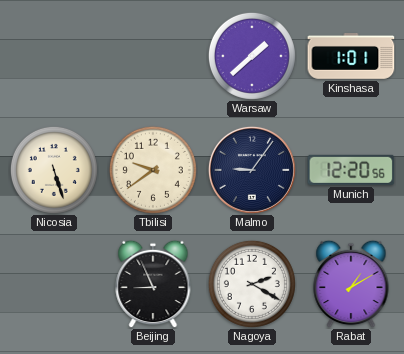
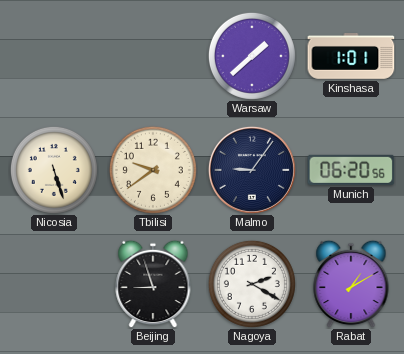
Munich: 12:20 -> 06:20 (351, 170)
Beijing: 8:56 -> 8:57 (153, 284)
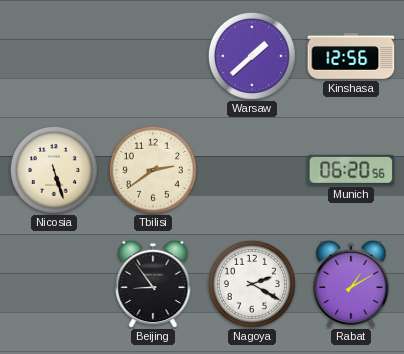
Kinshasa: 1:01 -> 12:56 (351, 57)
Tbilisi: 9:39 -> 2:39 (153, 170)
Malmo: 9:06 -> none (252, 170)
Beijing: 8:57 -> 8:54 (153, 284)
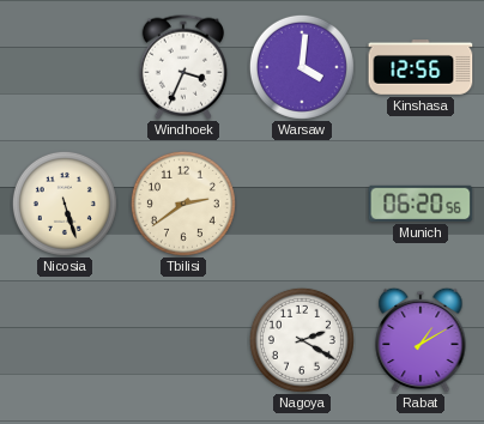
Windhoek: none -> 3:34 (182, 67)
Warsaw: 1:38 -> 4:01 (302, 67)
Beijing: 8:54 -> none (153, 284)
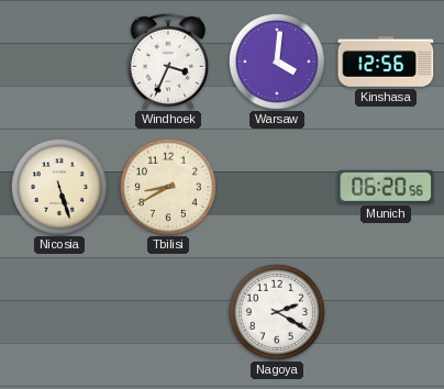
Tbilisi: 2:39 -> 8:40 (168, 187)
Rabat: 1:10 -> none (421, 340)
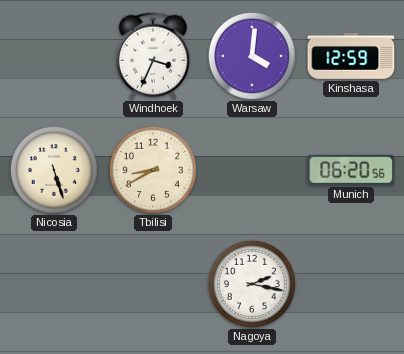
Kinshasa: 12:56 -> 12:59 (351, 57)
Nagoya: 2:20 -> 2:17 (252, 284)
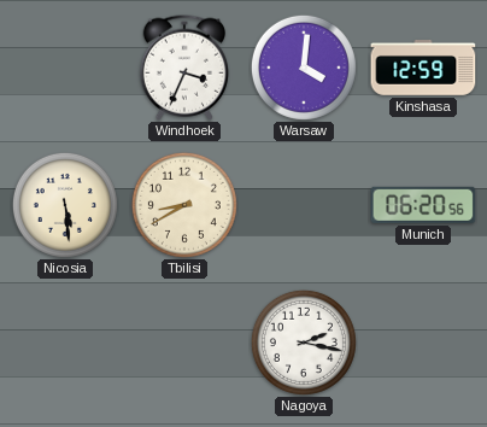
Nicosia: 5:27 -> 5:29 (65, 205)
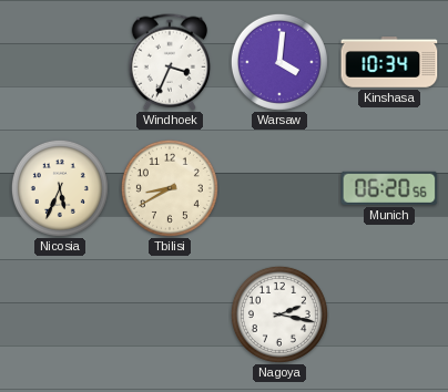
Kinshasa: 12:59 -> 10:34 (389, 63)
Nicosia: 5:29 -> 5:34 (60, 188)
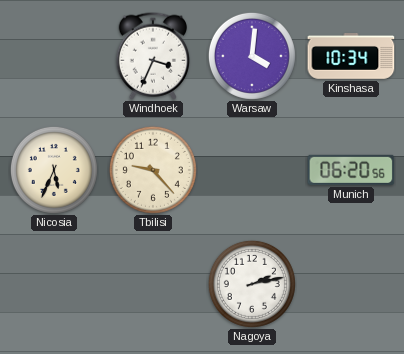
Tbilisi: 8:40 -> 9:23 (153, 170)
Nagoya: 2:17 -> 2:13 (252, 284)
